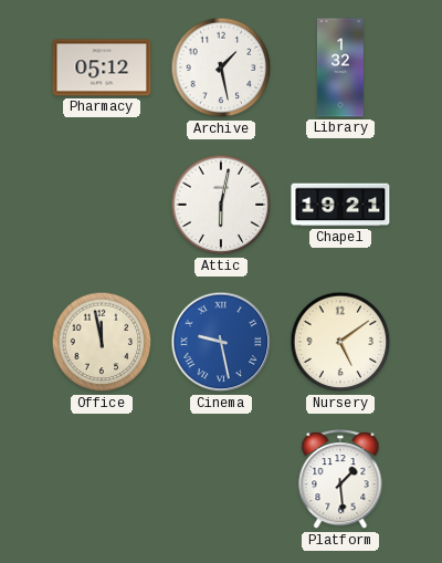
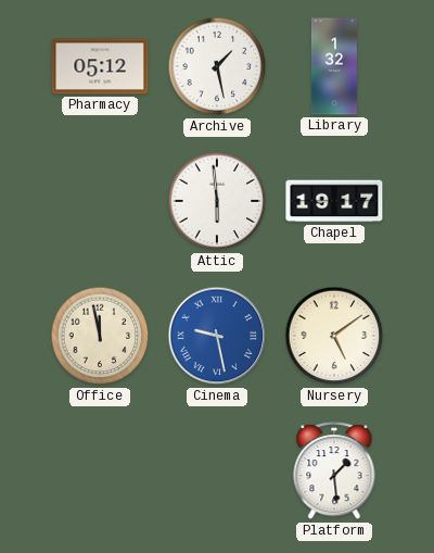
Attic: 6:02 -> 5:59 (217, 201)
Chapel: 19:21 -> 19:17 (334, 201)
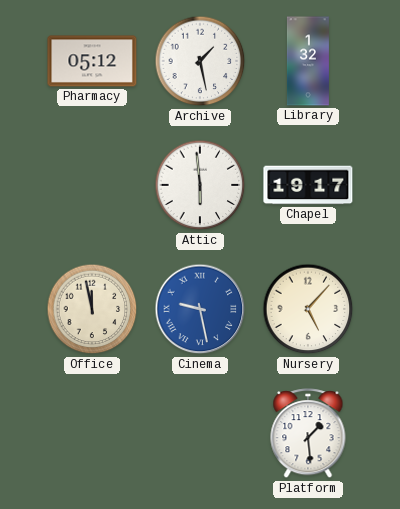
Nursery: 5:09 -> 5:07 (308, 309)
